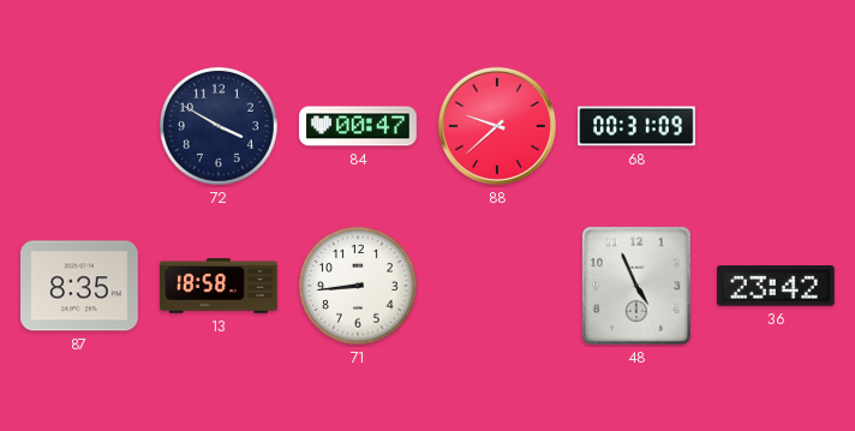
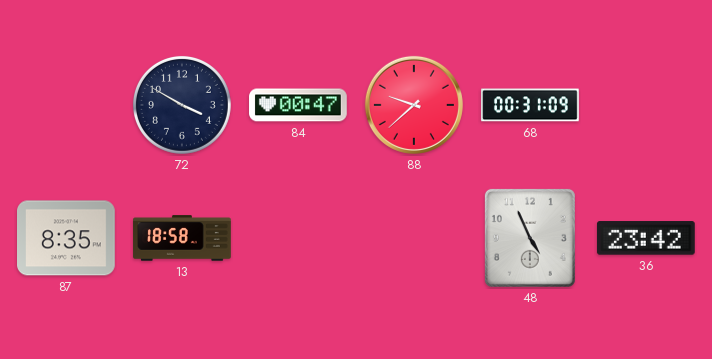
71: 8:44 -> none (358, 286)
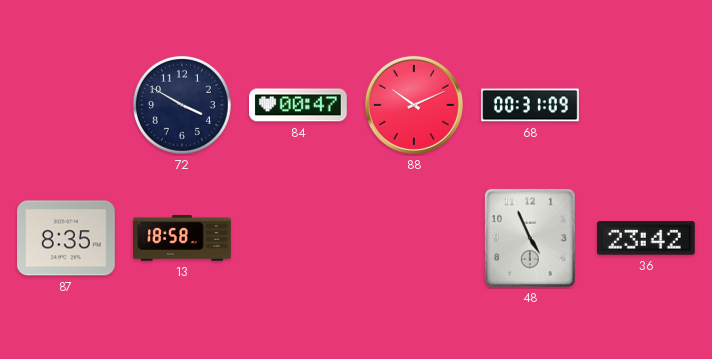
88: 9:38 -> 10:11 (414, 105)
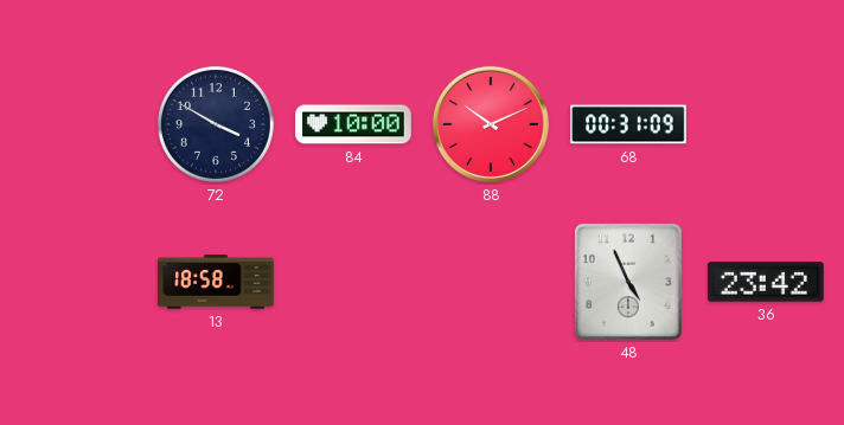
84: 00:47 -> 10:00 (353, 124)
87: 8:35 -> none (67, 238)
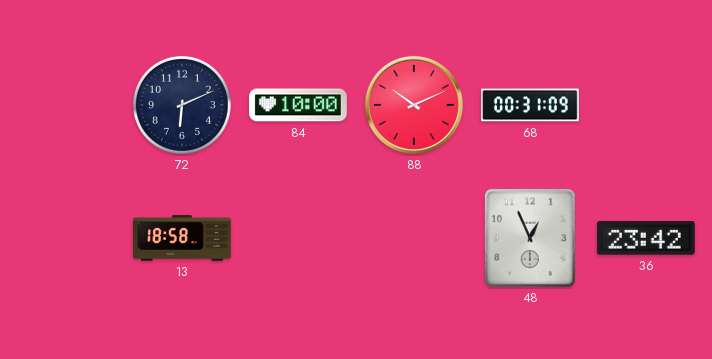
72: 3:50 -> 6:11 (182, 105)
48: 4:56 -> 12:56 (530, 238)
